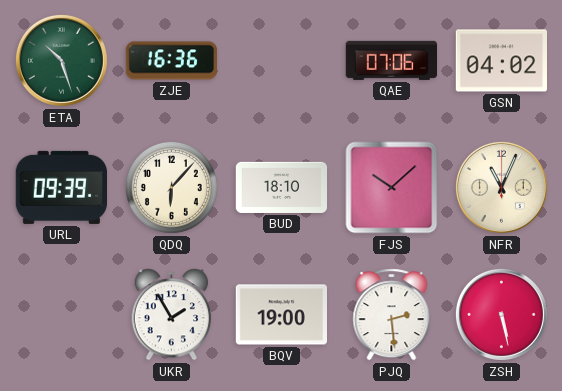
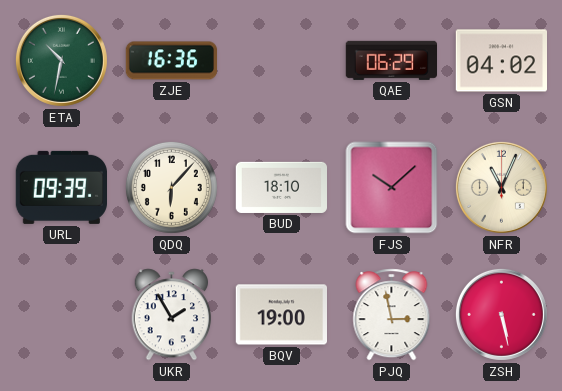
ETA: 10:27 -> 10:32 (61, 60)
QAE: 07:06 -> 06:29 (391, 60)
PJQ: 2:29 -> 2:58 (392, 315)
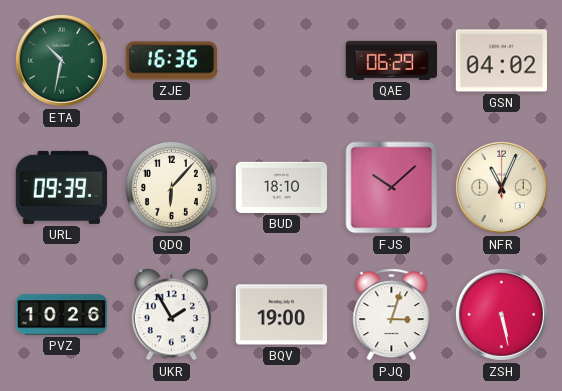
PVZ: none -> 10:26 (62, 315)
PJQ: 2:58 -> 3:03 (392, 315)
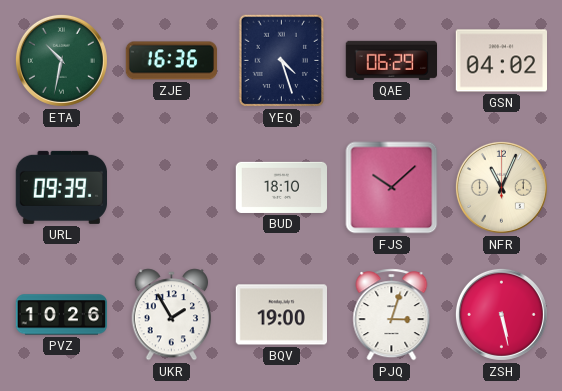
YEQ: none -> 4:27 (282, 61)
QDQ: 6:07 -> none (171, 187)
